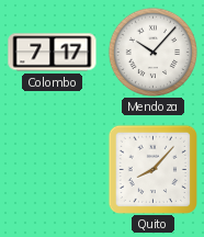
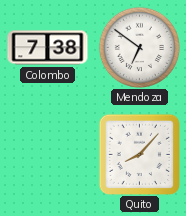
Colombo: 7:17 -> 7:38 (48, 48)
Mendoza: 10:07 -> 6:51 (139, 47)
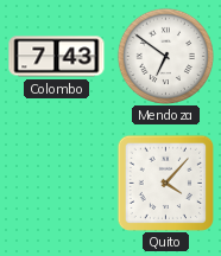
Colombo: 7:38 -> 7:43 (57, 57)
Quito: 8:07 -> 4:07 (165, 183)
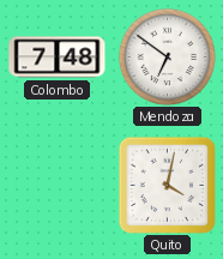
Colombo: 7:43 -> 7:48 (58, 58)
Quito: 4:07 -> 4:02 (167, 185)
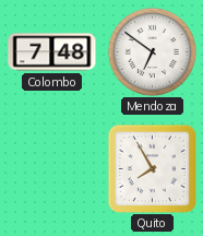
Quito: 4:02 -> 7:55 (152, 168)
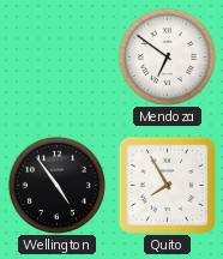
Colombo: 7:48 -> none (52, 52)
Wellington: none -> 4:54 (56, 185)
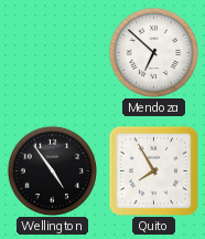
Mendoza: 6:51 -> 6:52 (153, 52)
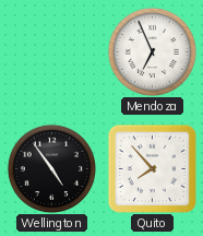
Mendoza: 6:52 -> 6:56 (152, 51)
Quito: 7:55 -> 7:53 (152, 168)
